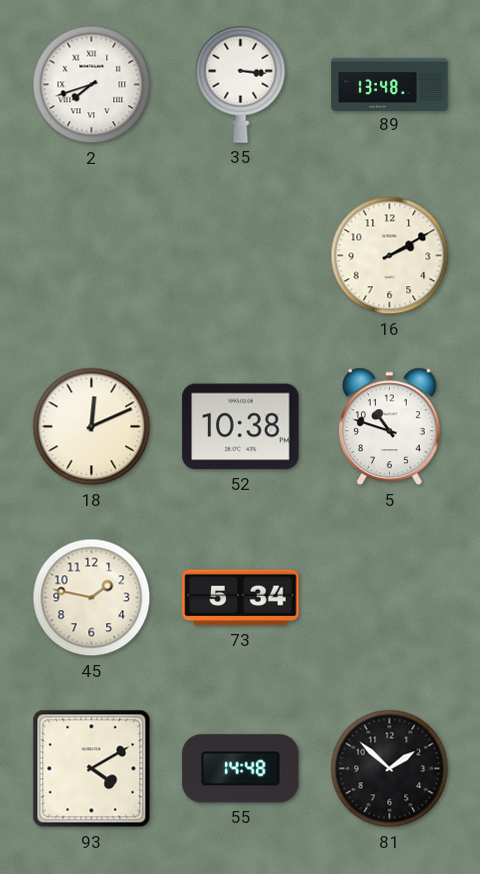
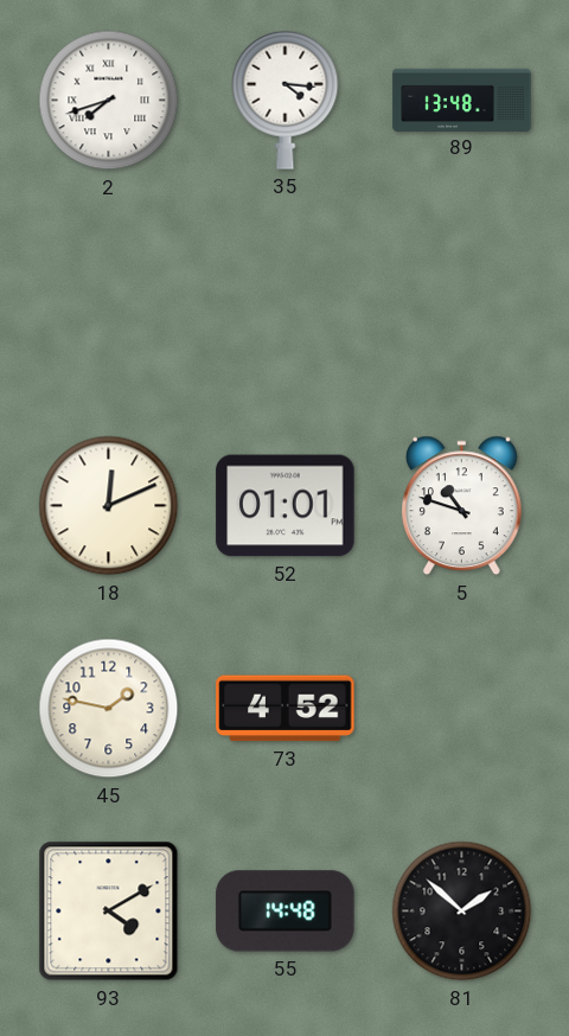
35: 3:16 -> 4:16 (286, 100)
16: 2:10 -> none (390, 256)
52: 10:38 -> 01:01 (286, 506)
73: 5:34 -> 4:52 (286, 709)
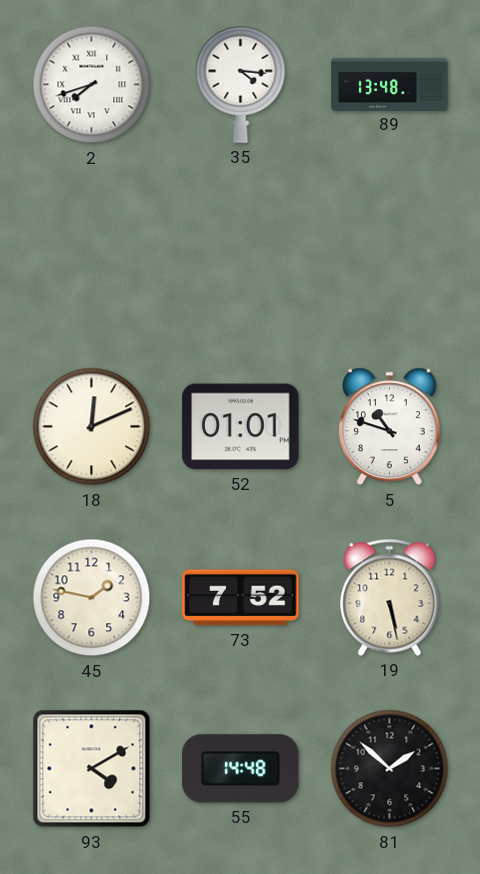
73: 4:52 -> 7:52 (241, 598)
19: none -> 5:28 (390, 597)
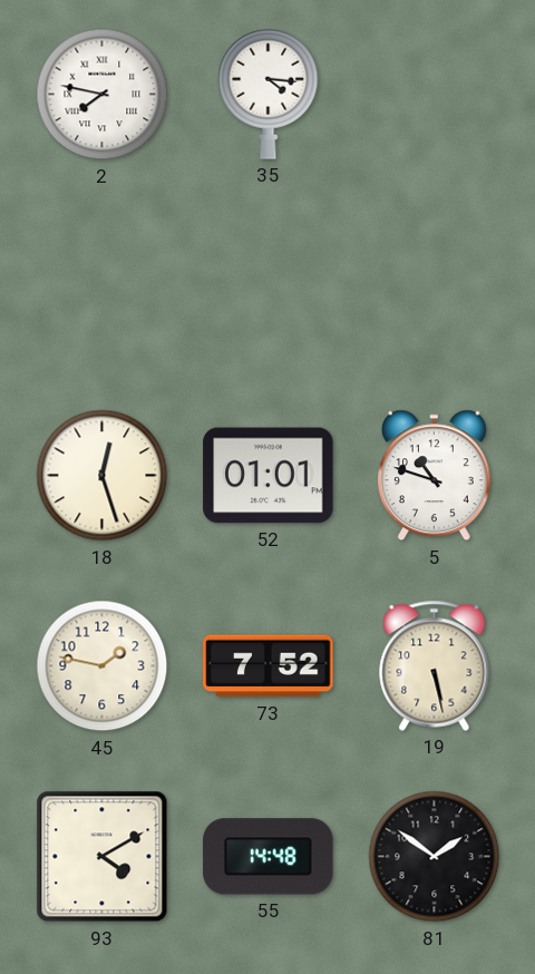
2: 7:42 -> 7:47 (103, 95)
89: 13:48 -> none (390, 84)
18: 12:11 -> 12:27 (103, 476)
81: 1:52 -> 1:51 (435, 857)
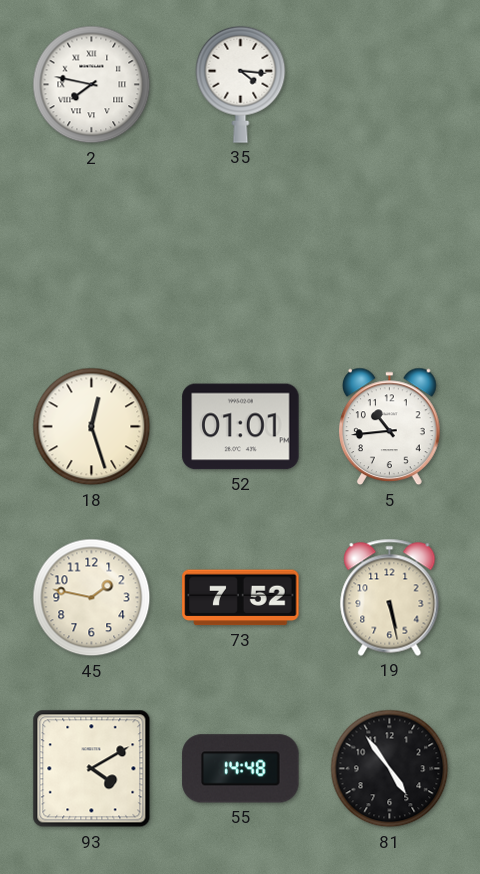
5: 10:48 -> 10:44 (390, 427)
81: 1:51 -> 4:54 (390, 769)
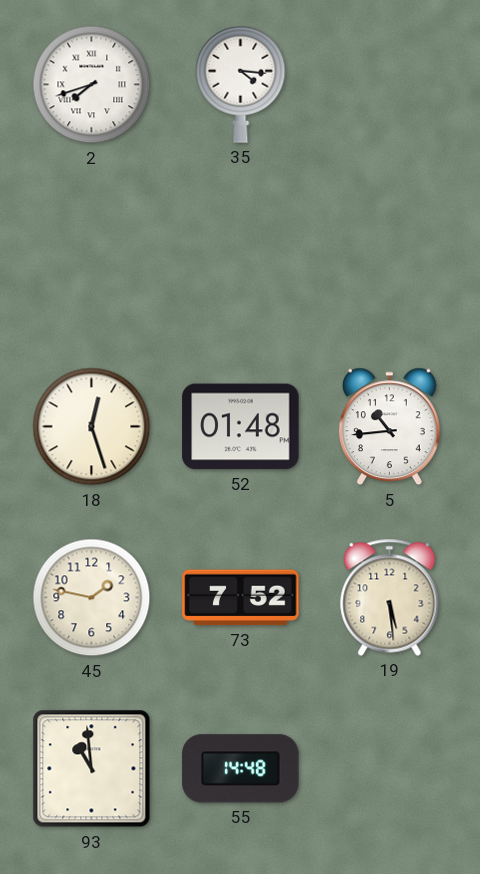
2: 7:47 -> 7:42 (92, 85)
52: 01:01 -> 01:48 (241, 427)
19: 5:28 -> 5:29 (390, 597)
93: 4:10 -> 10:59 (92, 769)
81: 4:54 -> none (390, 769)
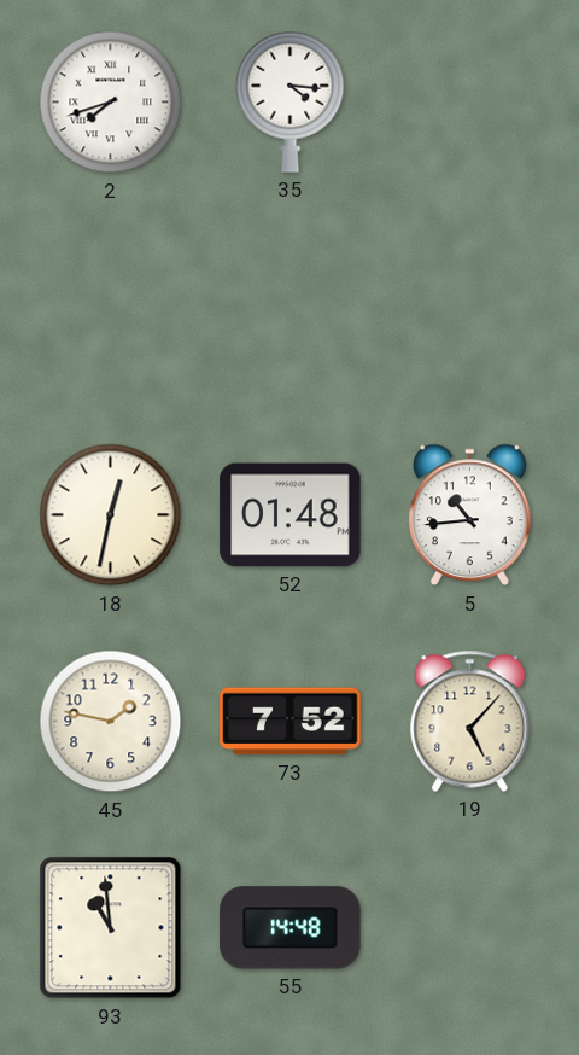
18: 12:27 -> 12:32 (111, 515)
19: 5:29 -> 5:07 (470, 721)
